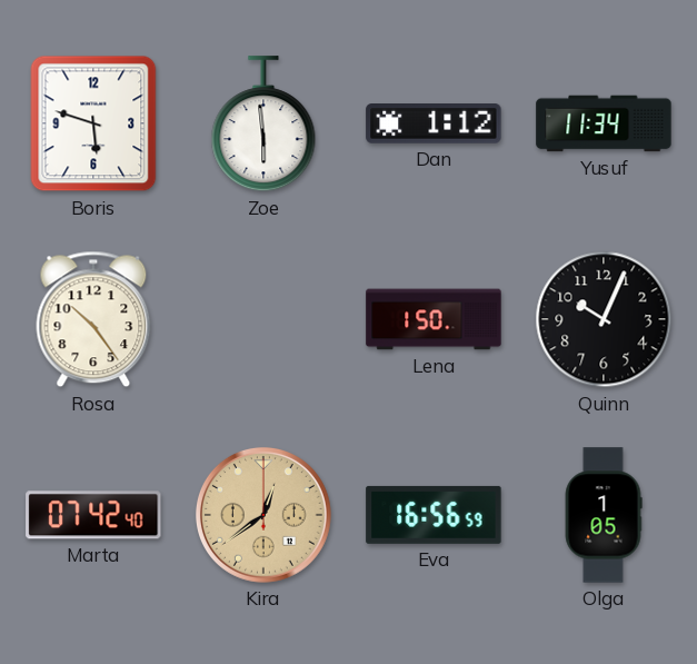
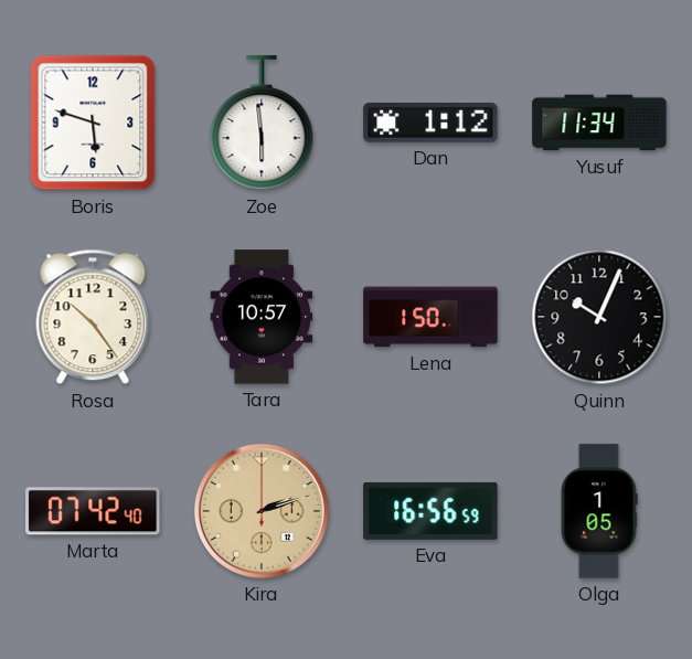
Tara: none -> 10:57 (262, 317)
Kira: 12:39 -> 2:12 (262, 511)
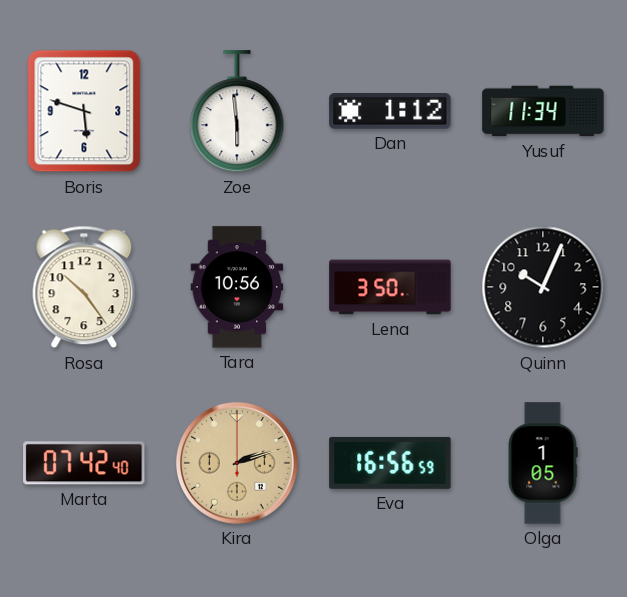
Tara: 10:57 -> 10:56 (237, 287)
Lena: 1:50 -> 3:50 (390, 287)
